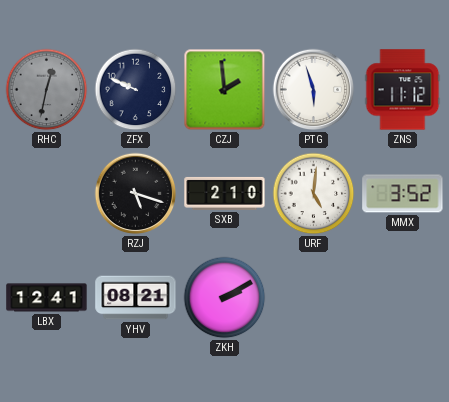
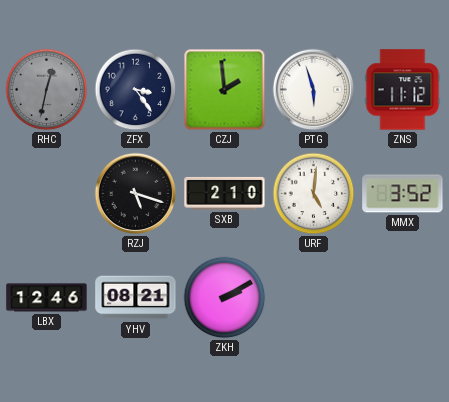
ZFX: 9:49 -> 3:24 (136, 90)
LBX: 12:41 -> 12:46 (47, 298)
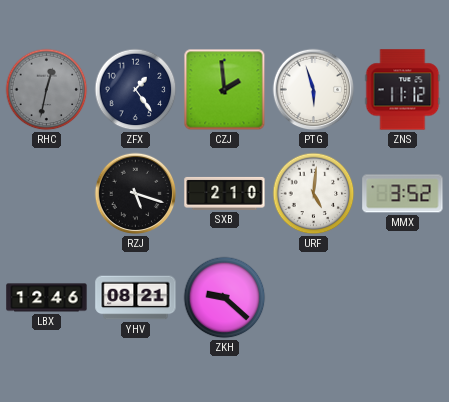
ZFX: 3:24 -> 1:24 (136, 90)
ZKH: 2:10 -> 9:22 (225, 298)
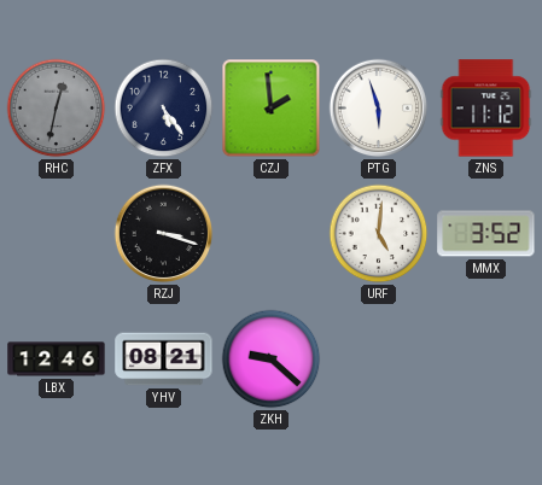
ZFX: 1:24 -> 5:24 (164, 109)
RZJ: 5:18 -> 3:18 (164, 234)
SXB: 2:10 -> none (225, 193)
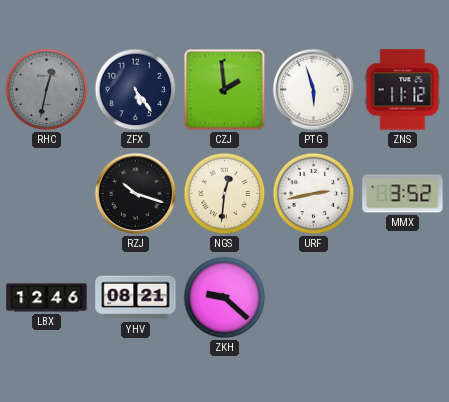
RZJ: 3:18 -> 10:18 (136, 194)
NGS: none -> 12:31 (225, 194)
URF: 5:01 -> 2:43 (314, 194)
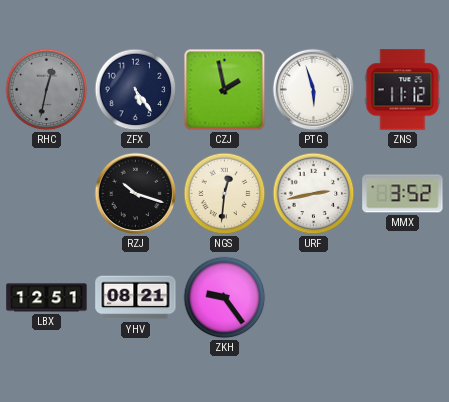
CZJ: 1:59 -> 1:58 (225, 90)
LBX: 12:46 -> 12:51 (47, 298)
ZKH: 9:22 -> 9:24 (225, 298)
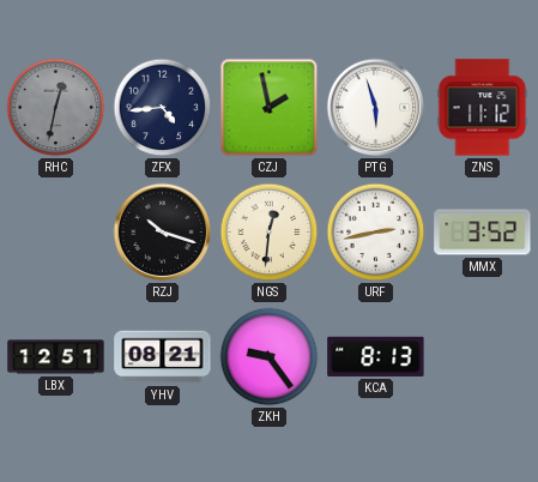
ZFX: 5:24 -> 4:44 (163, 108)
KCA: none -> 8:13 (376, 356)
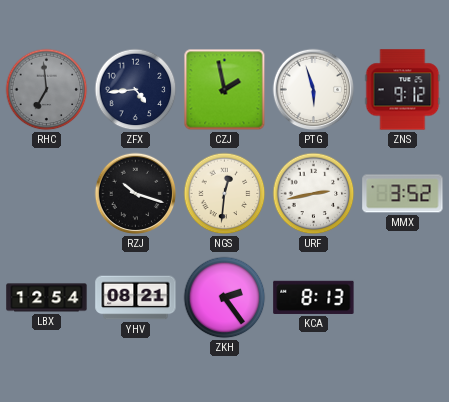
RHC: 12:32 -> 6:59 (47, 90)
ZNS: 11:12 -> 9:12 (403, 90)
LBX: 12:51 -> 12:54 (47, 298)
ZKH: 9:24 -> 2:24 (225, 298)
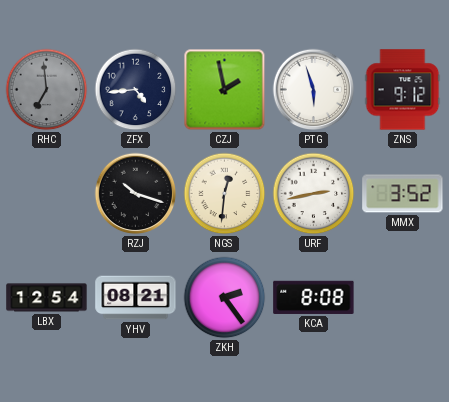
KCA: 8:13 -> 8:08 (314, 297)
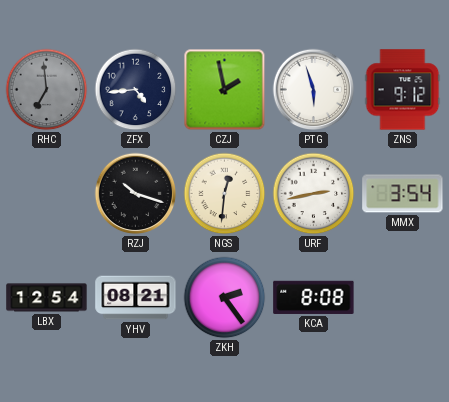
MMX: 3:52 -> 3:54 (403, 194)
